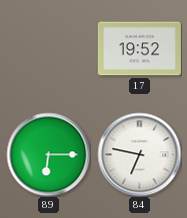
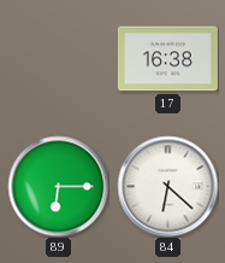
17: 19:52 -> 16:38 (167, 59)
84: 6:47 -> 6:22 (167, 186)
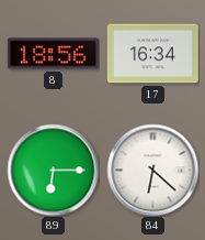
8: none -> 18:56 (53, 54)
17: 16:38 -> 16:34 (152, 54)
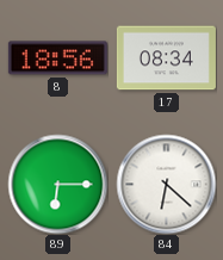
17: 16:34 -> 08:34 (166, 58)
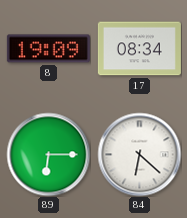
8: 18:56 -> 19:09 (48, 49)
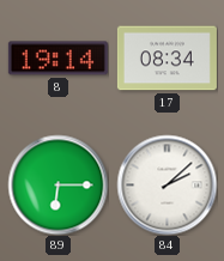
8: 19:09 -> 19:14 (57, 59)
84: 6:22 -> 2:08 (167, 184)
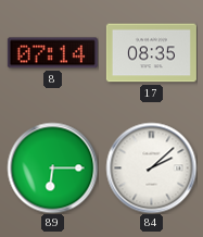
8: 19:14 -> 07:14 (52, 53)
17: 08:34 -> 08:35 (151, 53)
